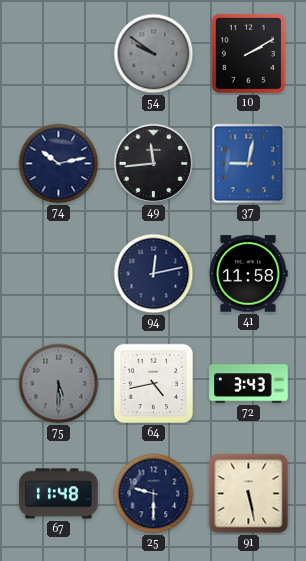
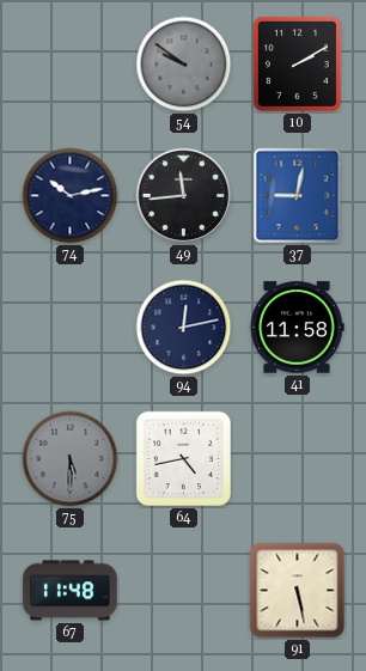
72: 3:43 -> none (249, 384)
25: 9:30 -> none (154, 494)
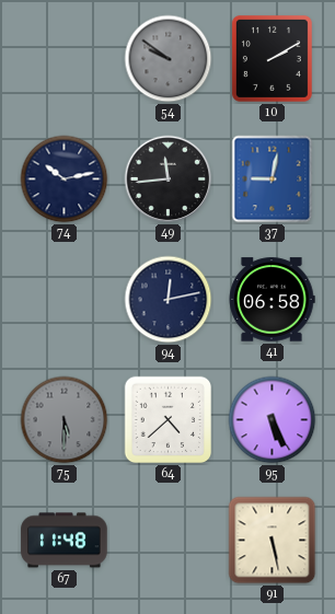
41: 11:58 -> 06:58 (272, 300)
64: 4:43 -> 4:38 (169, 420)
95: none -> 5:26 (273, 420)
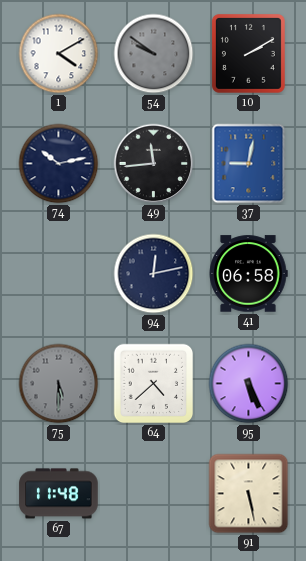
1: none -> 4:10 (59, 54)
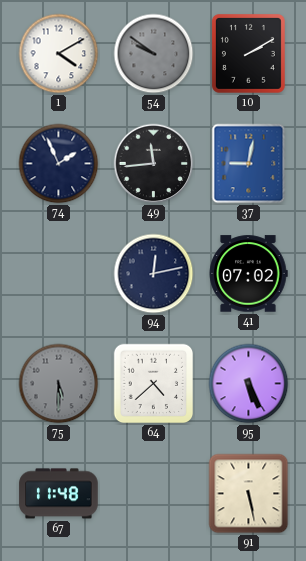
74: 10:13 -> 1:56 (59, 164)
41: 06:58 -> 07:02 (248, 274)
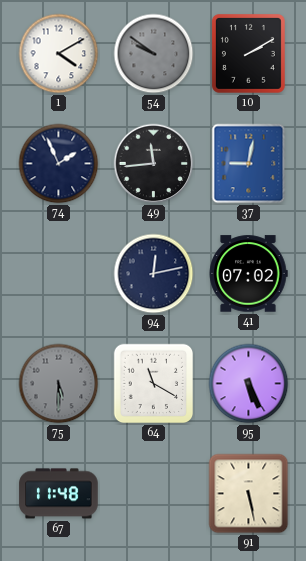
64: 4:38 -> 11:20 (154, 384)
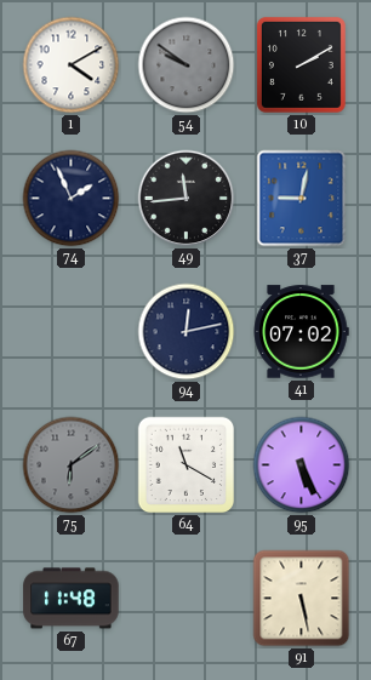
75: 5:30 -> 6:09 (72, 465)
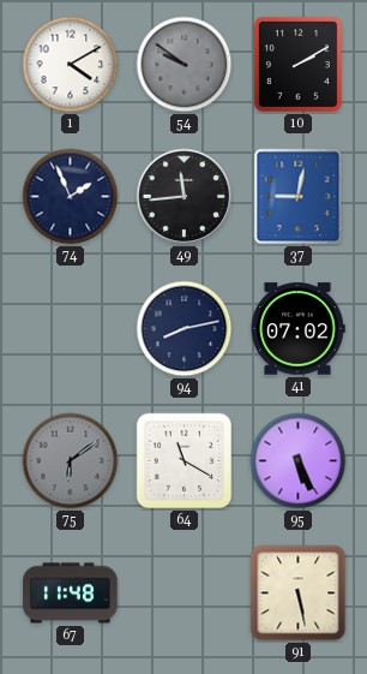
94: 12:13 -> 8:13 (185, 329)
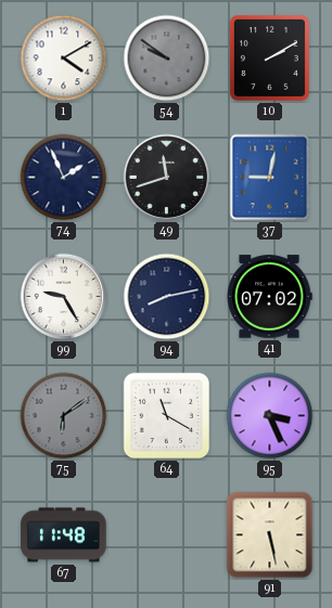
49: 11:44 -> 11:42 (167, 178)
99: none -> 9:25 (64, 297)
95: 5:26 -> 3:26 (270, 416)
